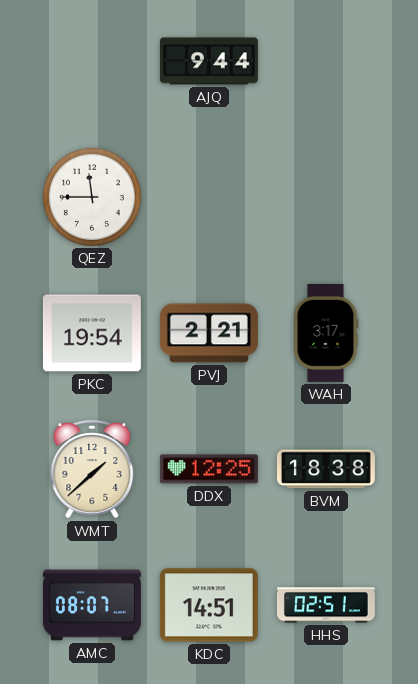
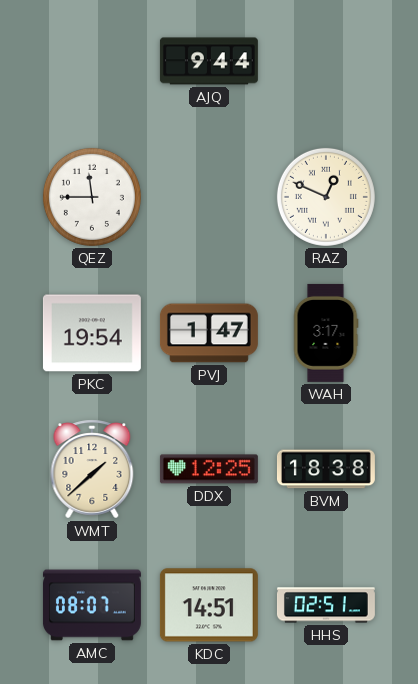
RAZ: none -> 12:49 (326, 197)
PVJ: 2:21 -> 1:47 (209, 333)
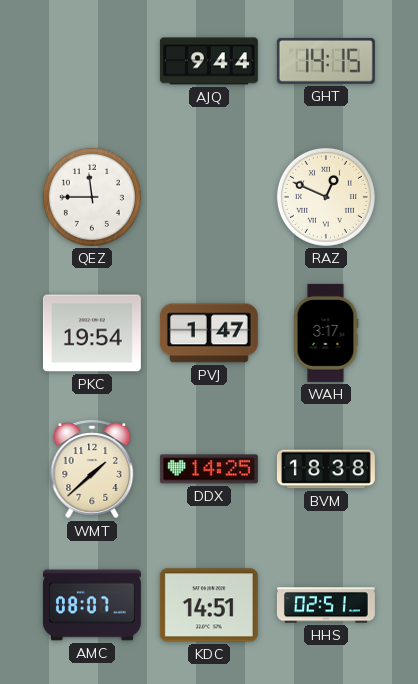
GHT: none -> 14:15 (326, 61)
DDX: 12:25 -> 14:25 (209, 469)
